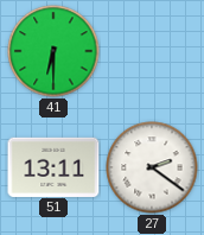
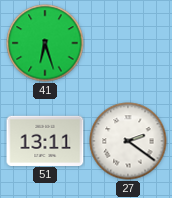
41: 6:30 -> 6:27 (45, 43)
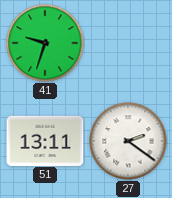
41: 6:27 -> 9:33 (45, 43)
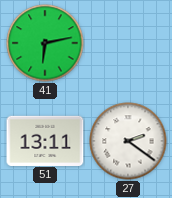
41: 9:33 -> 6:13 (45, 43)
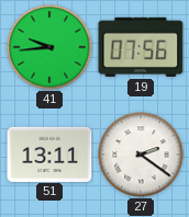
41: 6:13 -> 9:44 (49, 47)
19: none -> 07:56 (141, 47)
